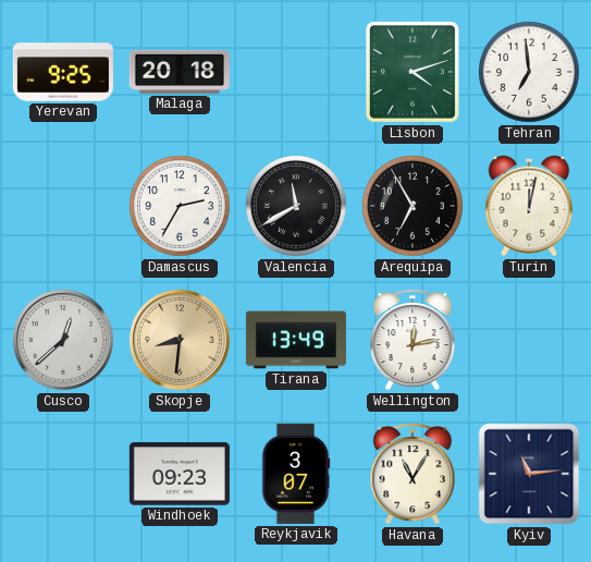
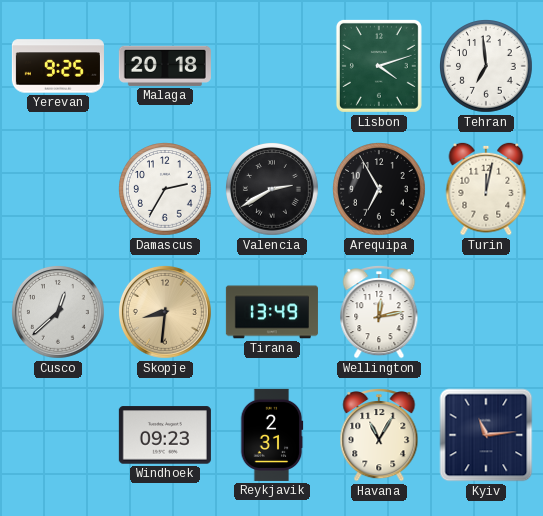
Valencia: 11:40 -> 2:40 (273, 190)
Reykjavik: 3:07 -> 2:31 (272, 435)
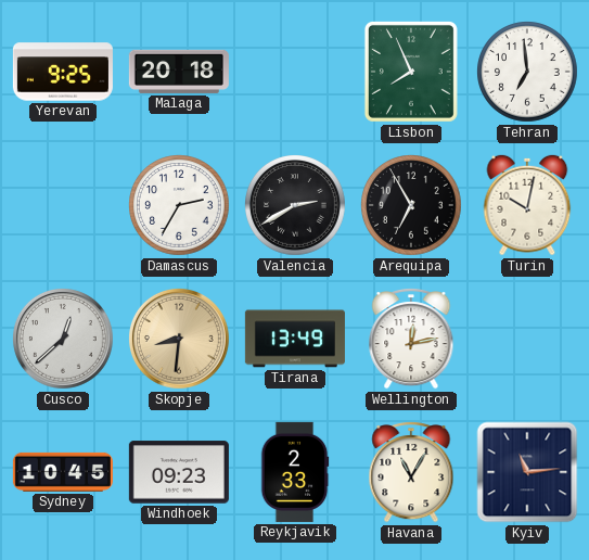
Lisbon: 4:12 -> 7:56 (411, 72)
Turin: 12:02 -> 10:02 (527, 205)
Sydney: none -> 10:45 (63, 472)
Reykjavik: 2:31 -> 2:33 (295, 472)
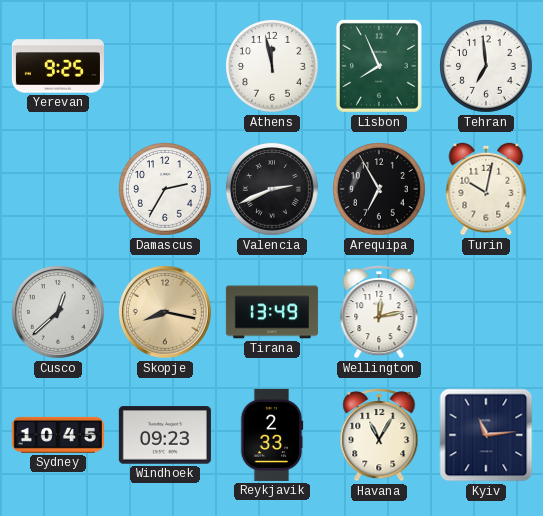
Malaga: 20:18 -> none (179, 72)
Athens: none -> 11:58 (273, 67)
Valencia: 2:40 -> 2:41 (273, 190)
Skopje: 8:31 -> 8:17 (165, 312)
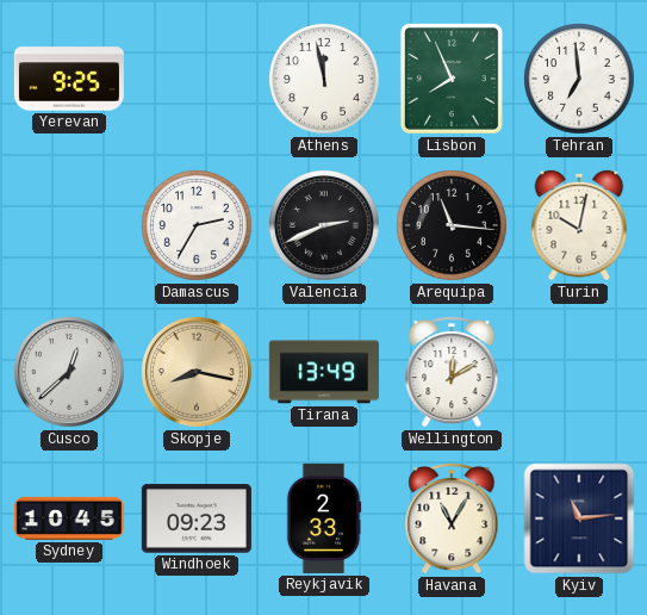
Arequipa: 6:55 -> 11:16 (453, 226)
Wellington: 12:13 -> 12:10 (452, 373)
